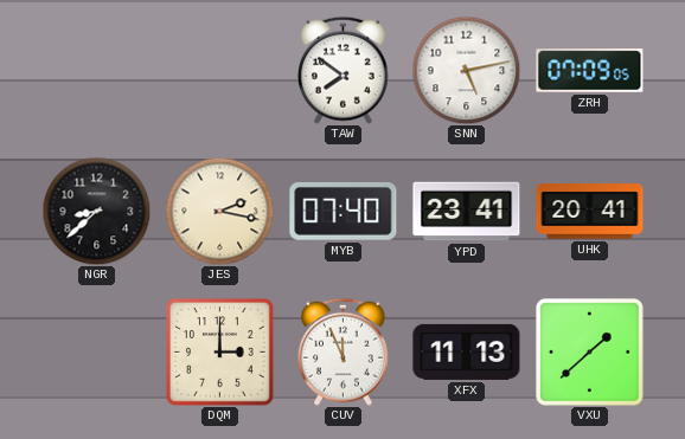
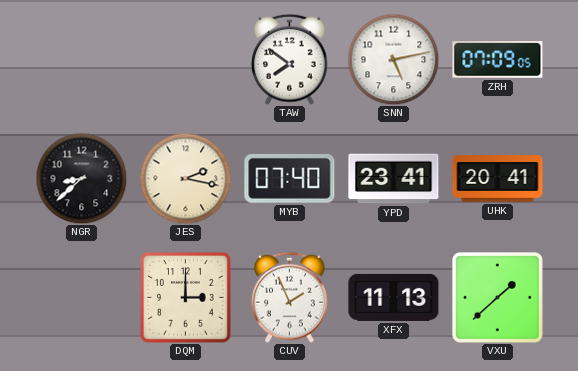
CUV: 11:56 -> 1:56 (290, 297)
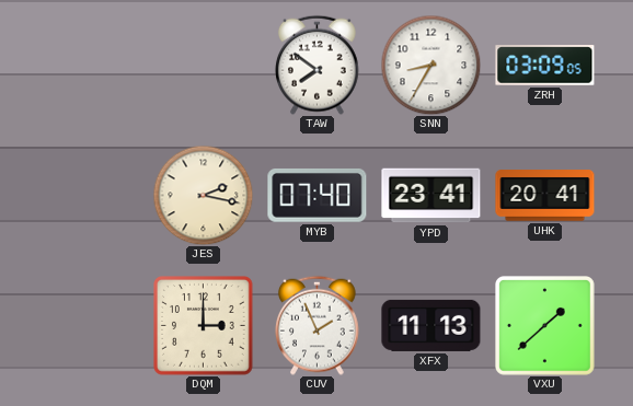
SNN: 5:13 -> 8:35 (430, 65)
ZRH: 07:09 -> 03:09 (545, 66)
NGR: 8:38 -> none (81, 178)
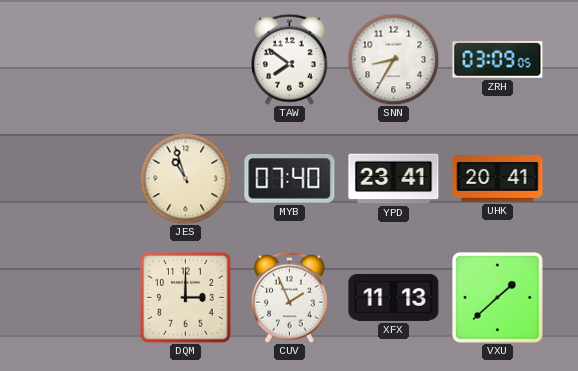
JES: 2:17 -> 10:57 (185, 178)
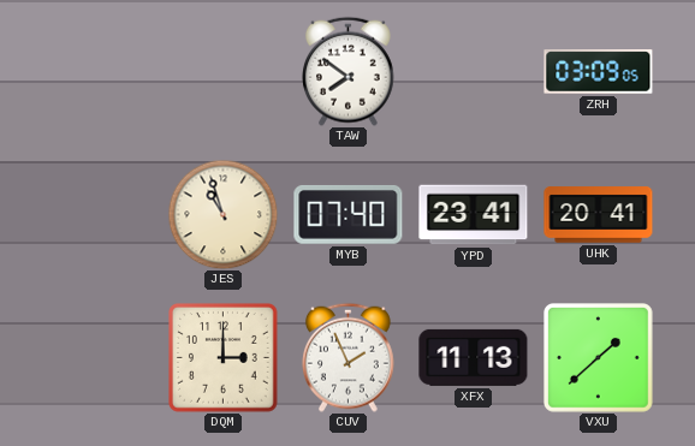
SNN: 8:35 -> none (393, 59)
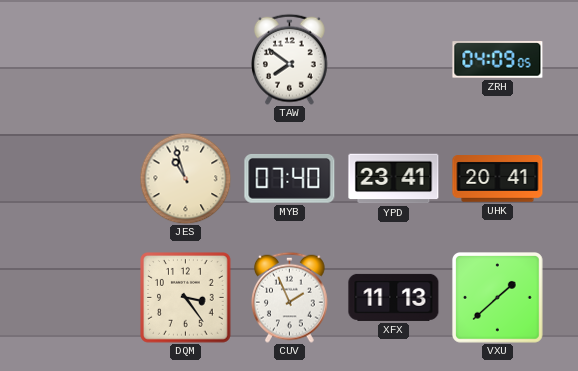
ZRH: 03:09 -> 04:09 (498, 60)
DQM: 3:00 -> 3:24 (186, 298)
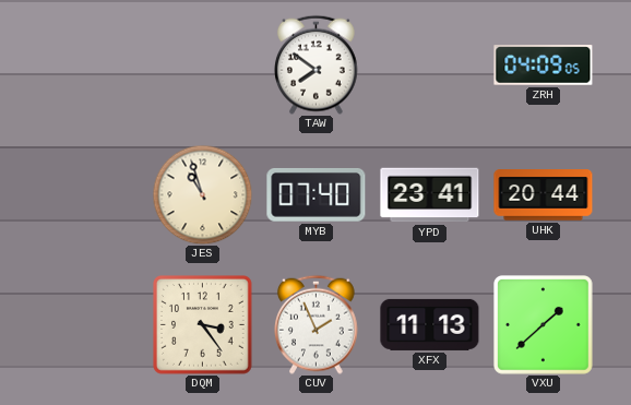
UHK: 20:41 -> 20:44 (544, 195)
